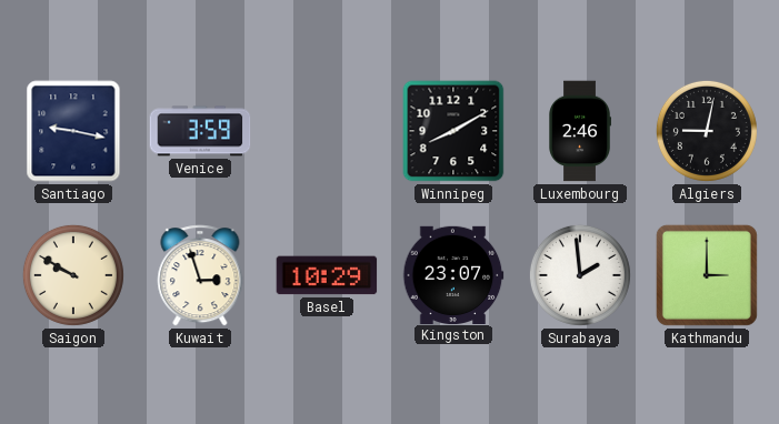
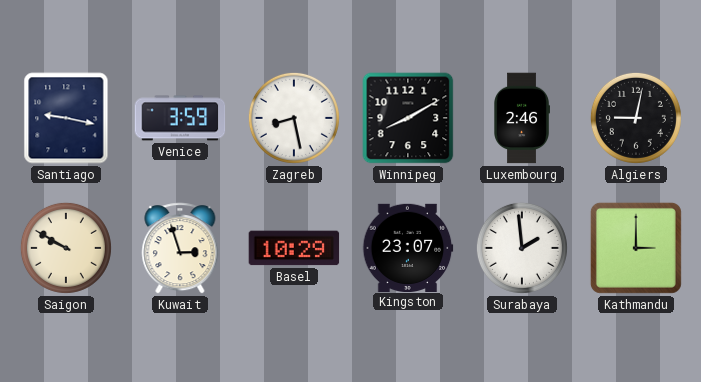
Zagreb: none -> 8:28 (294, 118)
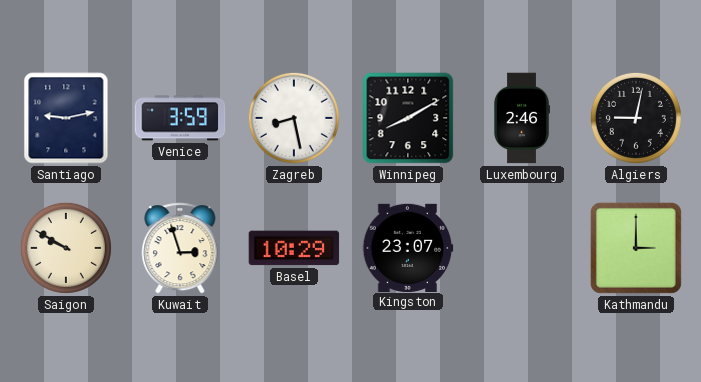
Santiago: 9:17 -> 9:13 (66, 118)
Surabaya: 1:59 -> none (522, 248)
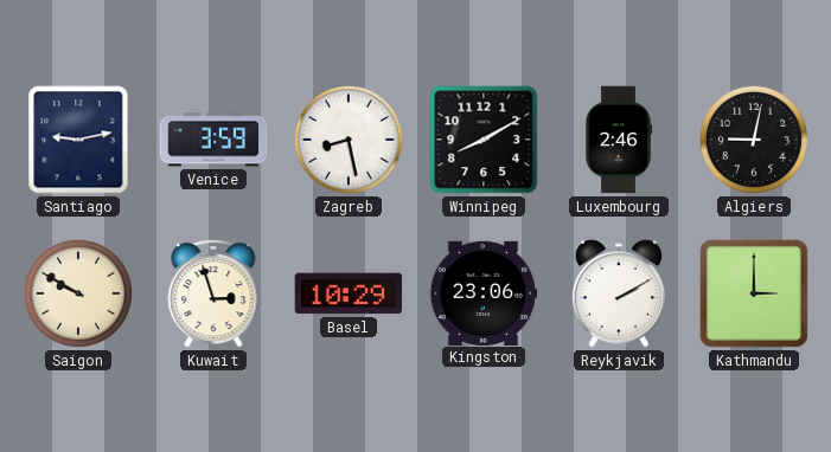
Kingston: 23:07 -> 23:06 (484, 292)
Reykjavik: none -> 2:10 (618, 293)
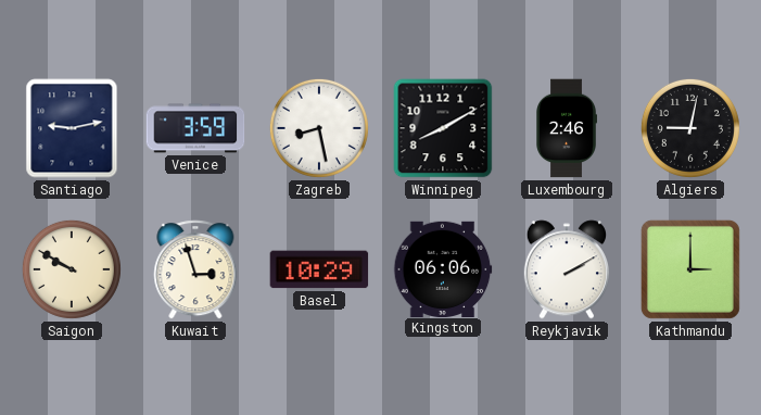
Kingston: 23:06 -> 06:06 (443, 268)
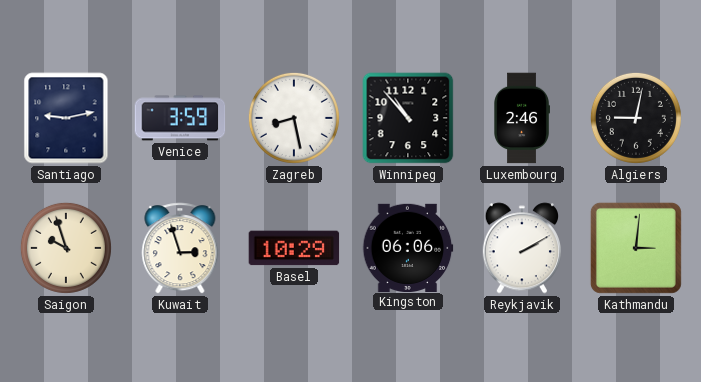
Winnipeg: 8:10 -> 10:53 (408, 118)
Saigon: 9:50 -> 9:57 (66, 248)
Kathmandu: 3:00 -> 3:01 (636, 248)
